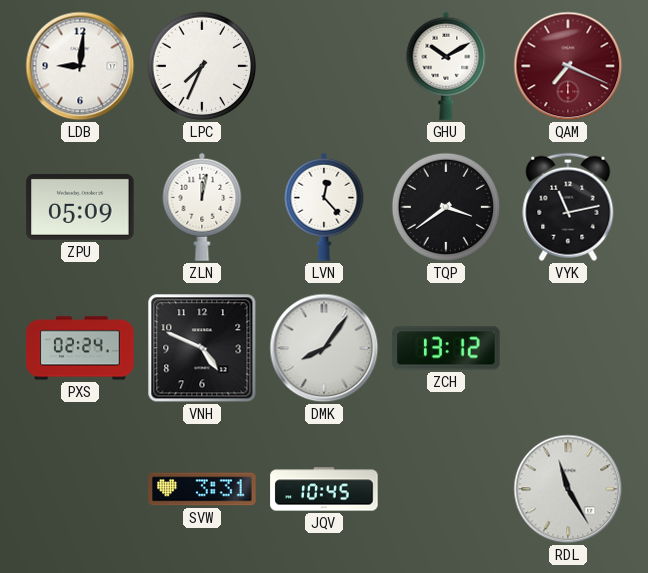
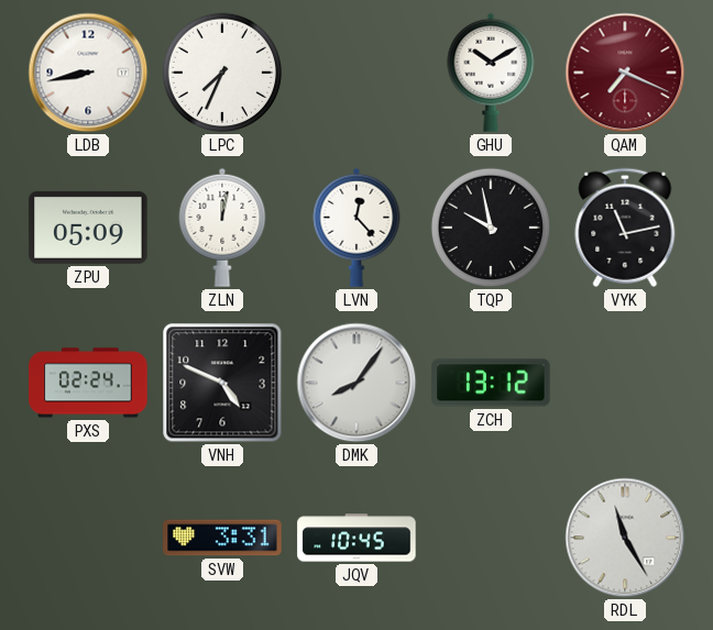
LDB: 9:01 -> 8:43 (88, 73)
TQP: 3:39 -> 9:58 (491, 228)
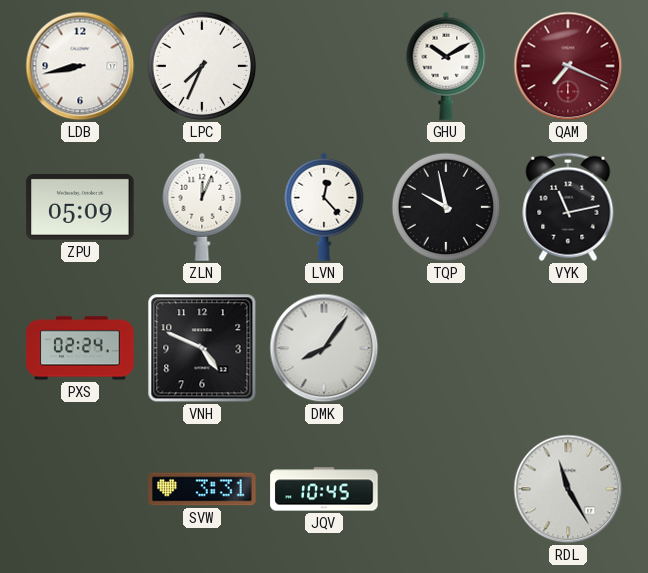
ZLN: 12:02 -> 12:04 (202, 207)
ZCH: 13:12 -> none (491, 383)
